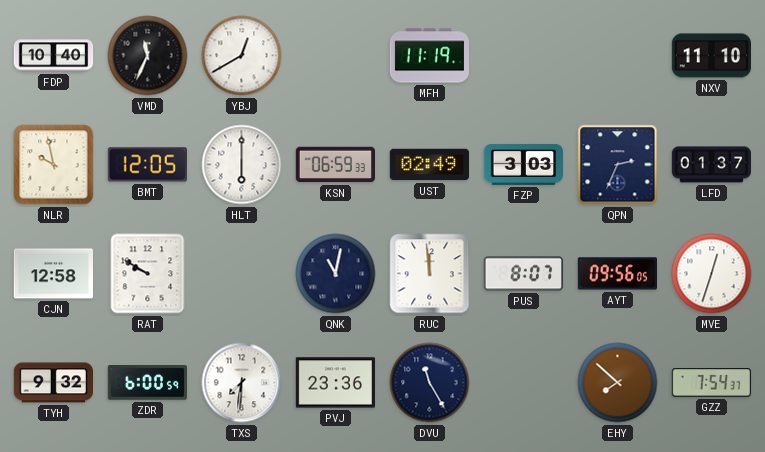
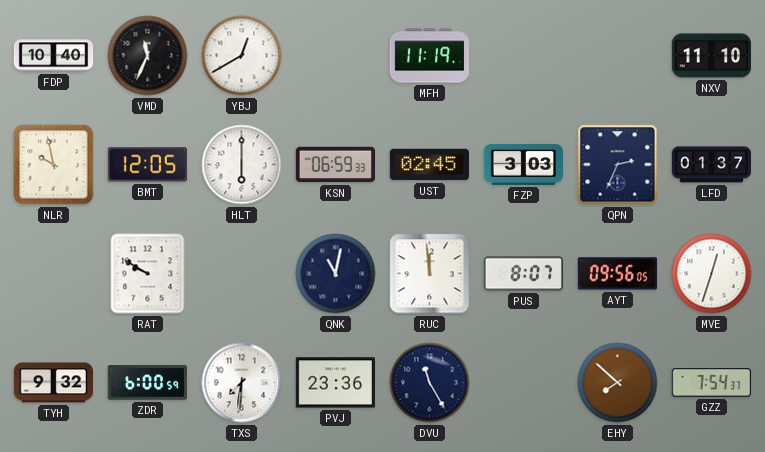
UST: 02:49 -> 02:45 (429, 165)
CJN: 12:58 -> none (53, 274)
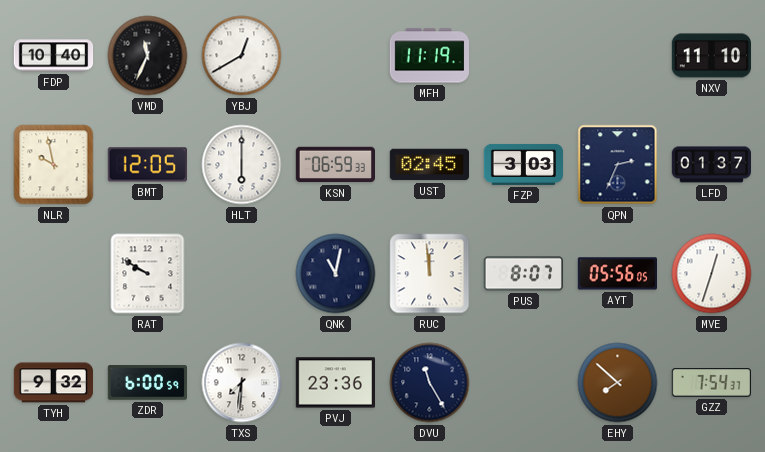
AYT: 09:56 -> 05:56 (617, 274)
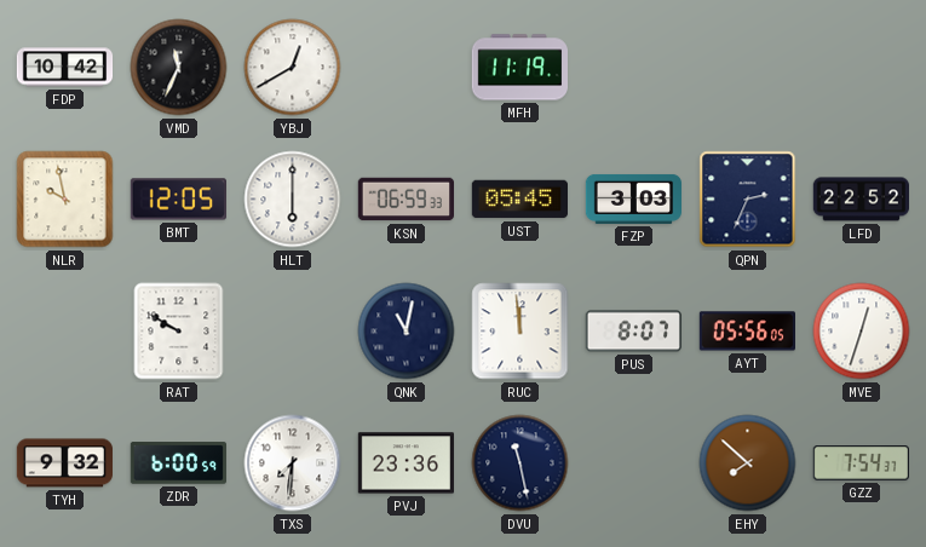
FDP: 10:40 -> 10:42 (65, 68)
NXV: 11:10 -> none (711, 56)
UST: 02:45 -> 05:45 (519, 200)
LFD: 01:37 -> 22:52 (861, 200)
DVU: 11:25 -> 11:28 (520, 463)
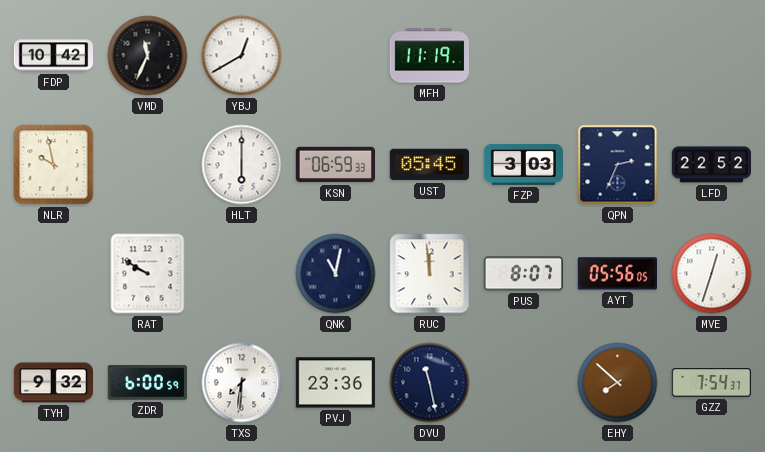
BMT: 12:05 -> none (178, 200)
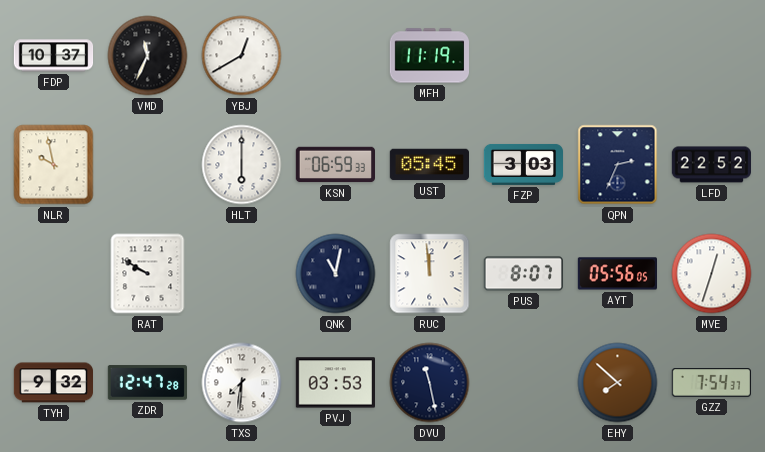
FDP: 10:42 -> 10:37 (54, 56)
ZDR: 6:00 -> 12:47 (147, 383)
PVJ: 23:36 -> 03:53 (335, 383)
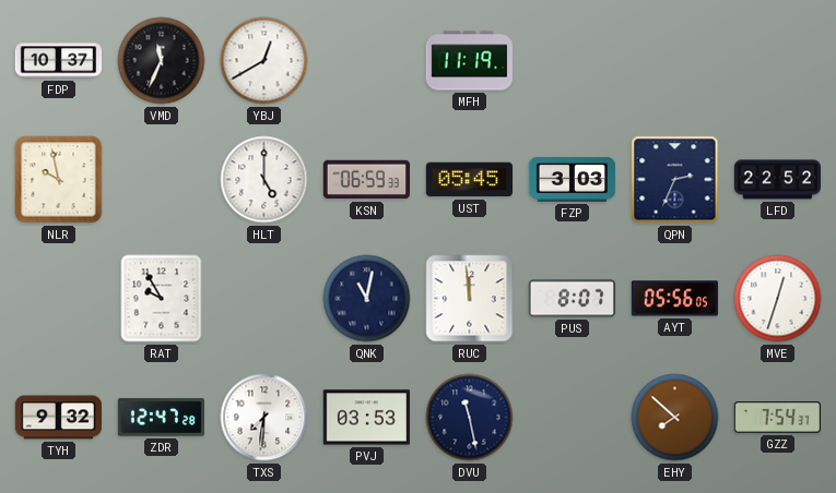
HLT: 6:00 -> 5:00 (264, 180)
RAT: 9:50 -> 9:55 (162, 299)
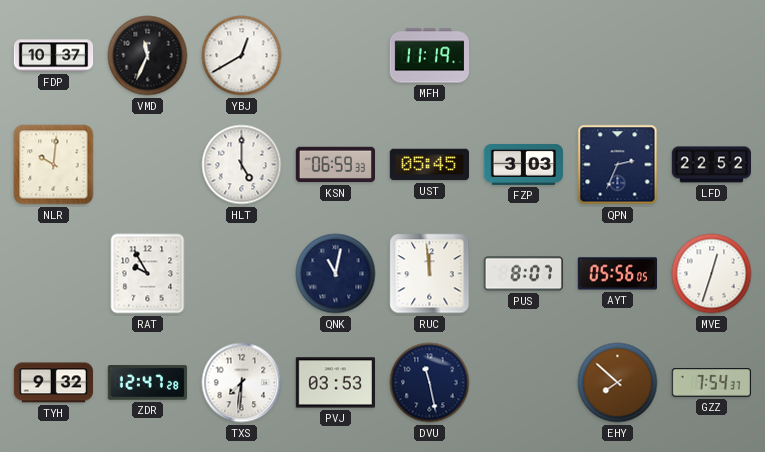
NLR: 9:58 -> 10:01 (54, 165)
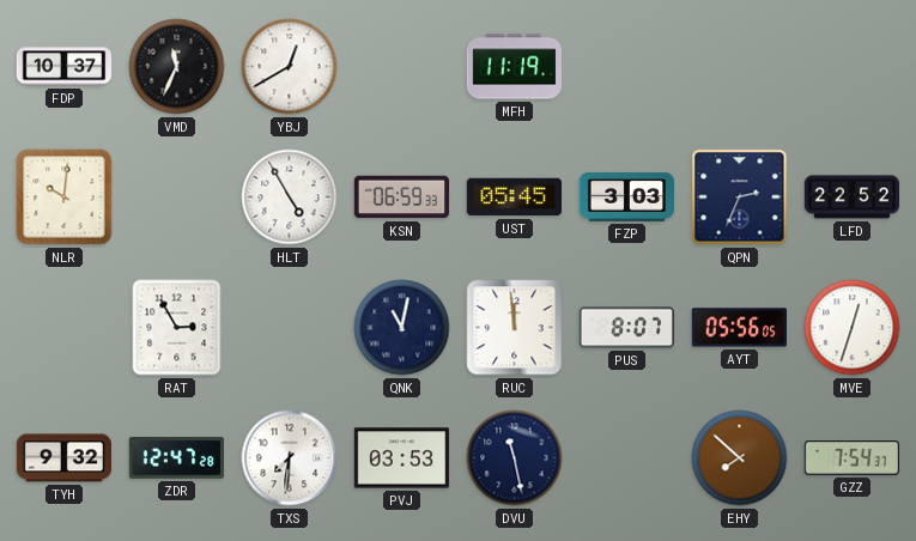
HLT: 5:00 -> 4:55 (290, 197)
RAT: 9:55 -> 2:55 (177, 328)
